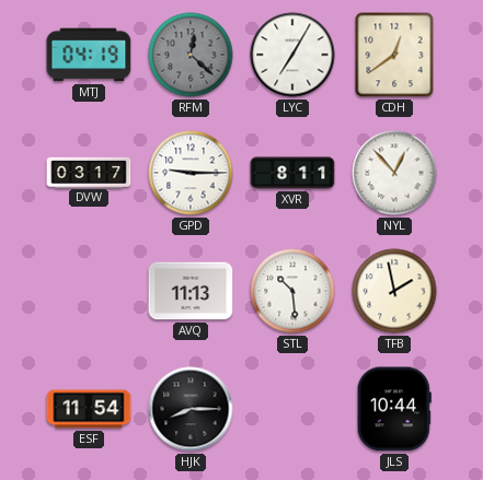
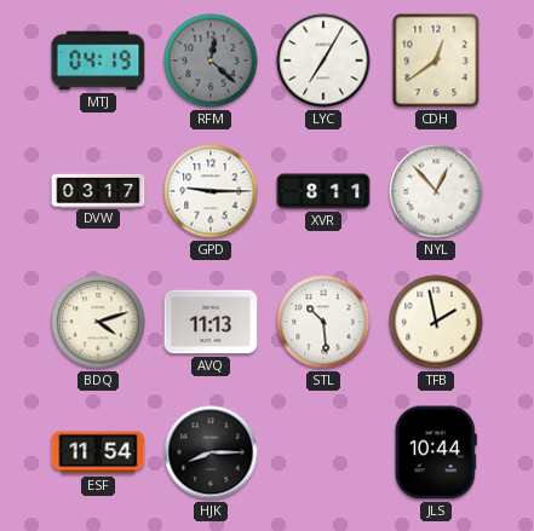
BDQ: none -> 4:12 (98, 322)
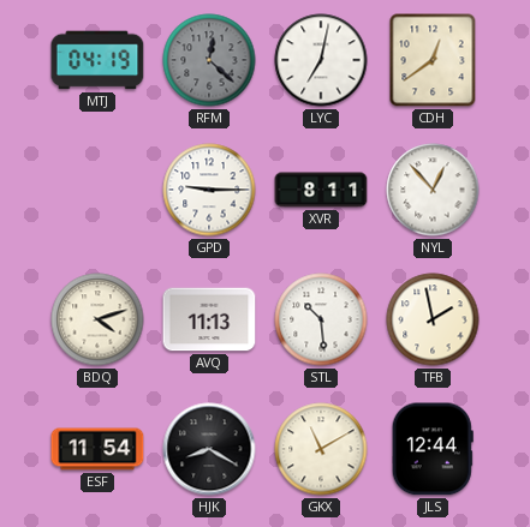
LYC: 7:05 -> 7:02 (321, 60)
DVW: 03:17 -> none (98, 190)
HJK: 8:15 -> 8:20 (209, 449)
GKX: none -> 11:10 (321, 449)
JLS: 10:44 -> 12:44 (433, 449)
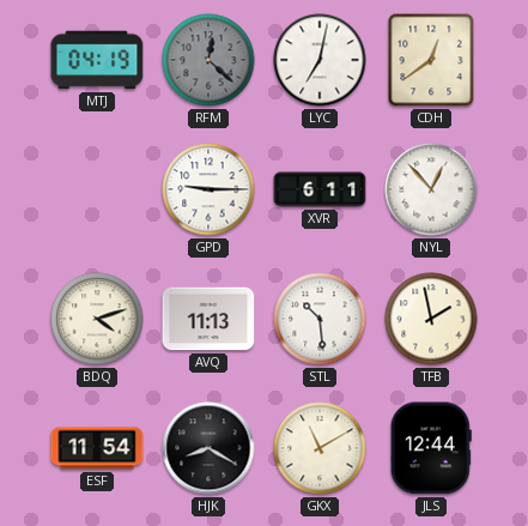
XVR: 8:11 -> 6:11 (320, 189)
